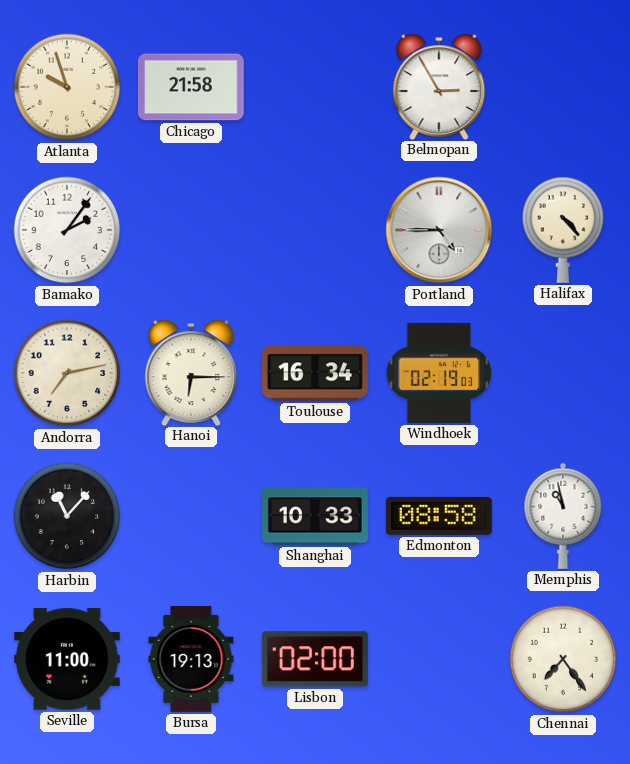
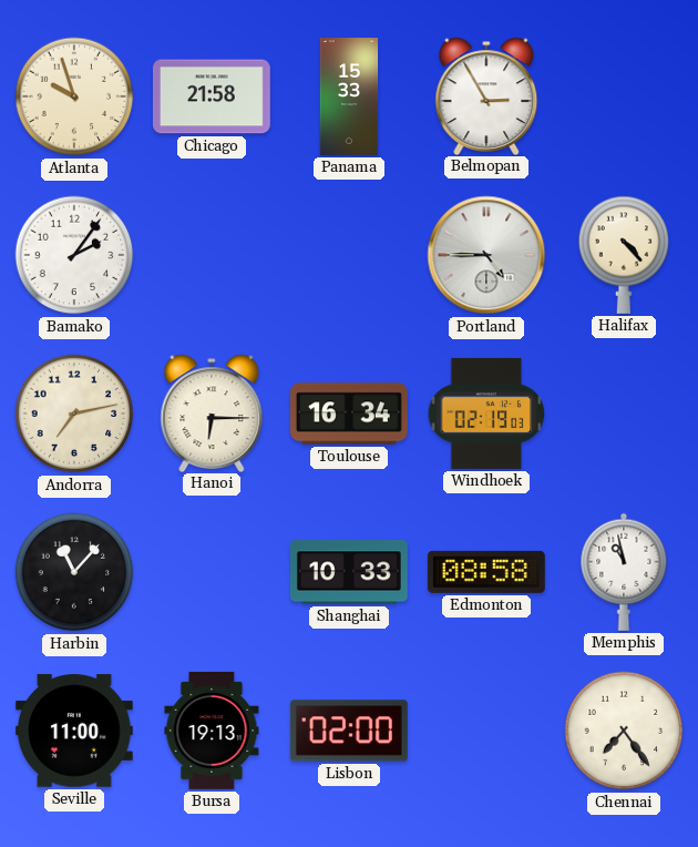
Panama: none -> 15:33 (349, 98)
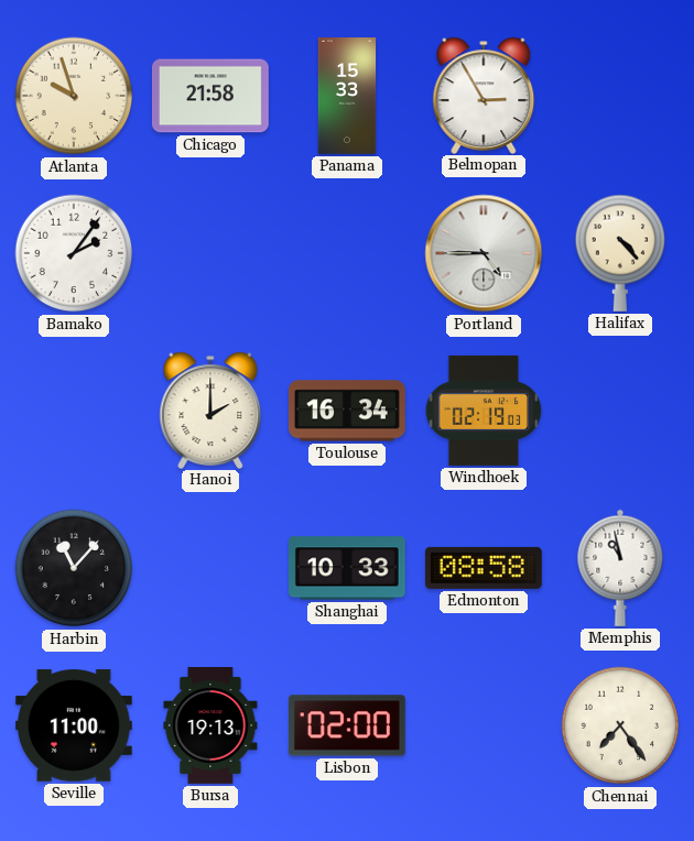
Andorra: 7:13 -> none (74, 414)
Hanoi: 6:15 -> 2:00 (210, 409)
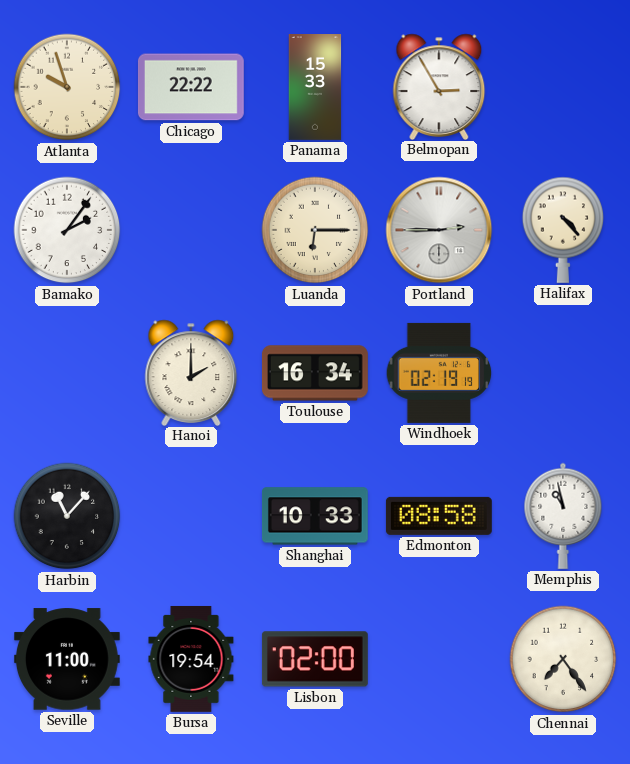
Chicago: 21:58 -> 22:22 (191, 87)
Luanda: none -> 6:15 (315, 230)
Portland: 4:45 -> 2:45 (439, 230)
Windhoek: 02:19:03 -> 02:19:19 (439, 373)
Bursa: 19:13 -> 19:54 (191, 659)
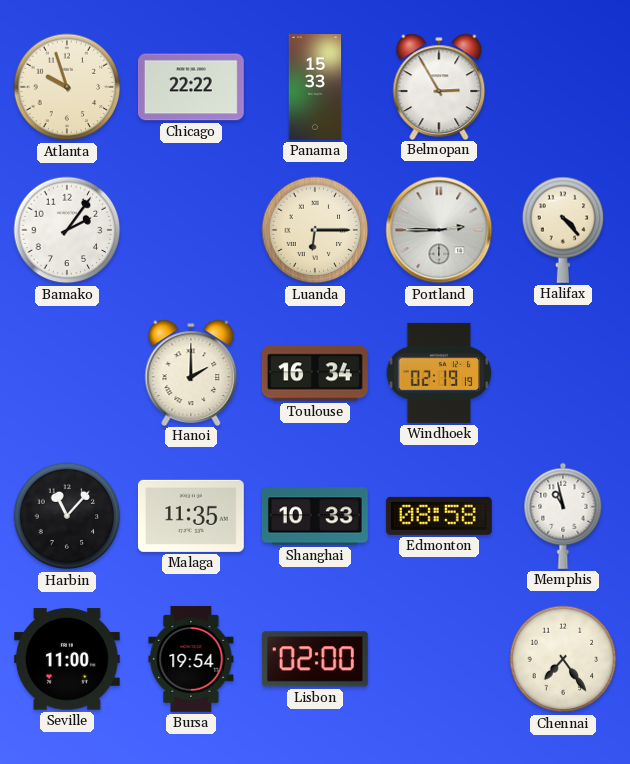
Malaga: none -> 11:35 (191, 516)
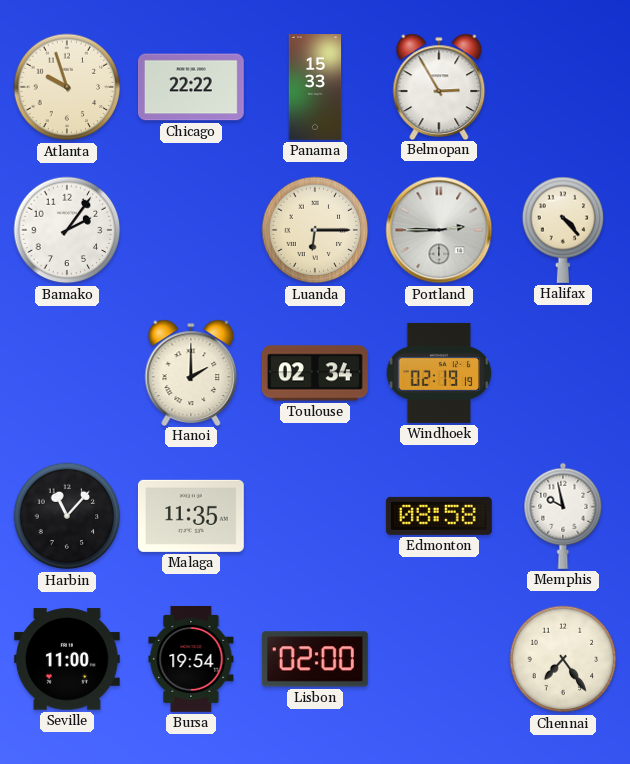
Toulouse: 16:34 -> 02:34 (315, 373)
Shanghai: 10:33 -> none (315, 516)
Memphis: 10:58 -> 9:58 (563, 516)
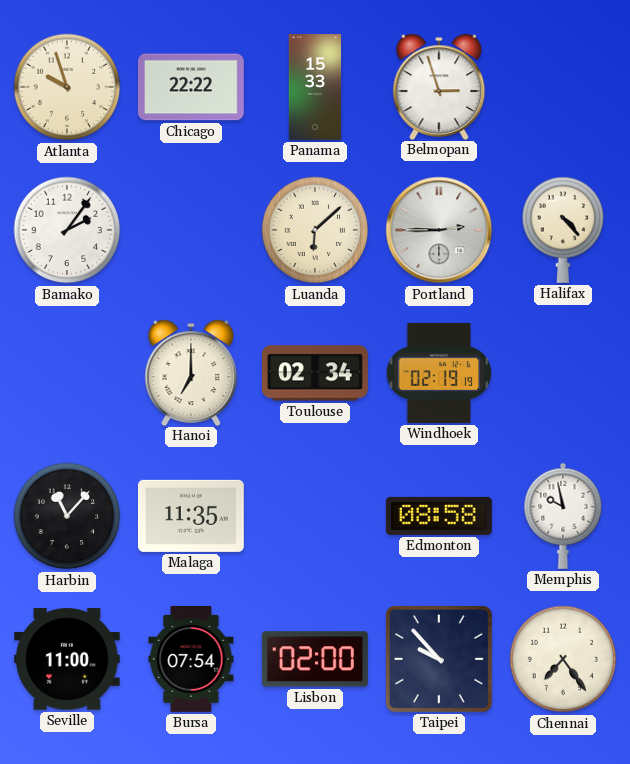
Belmopan: 2:55 -> 2:57 (439, 86)
Luanda: 6:15 -> 6:08 (315, 230)
Hanoi: 2:00 -> 7:00 (191, 372)
Bursa: 19:54 -> 07:54 (191, 659)
Taipei: none -> 9:53 (439, 659)
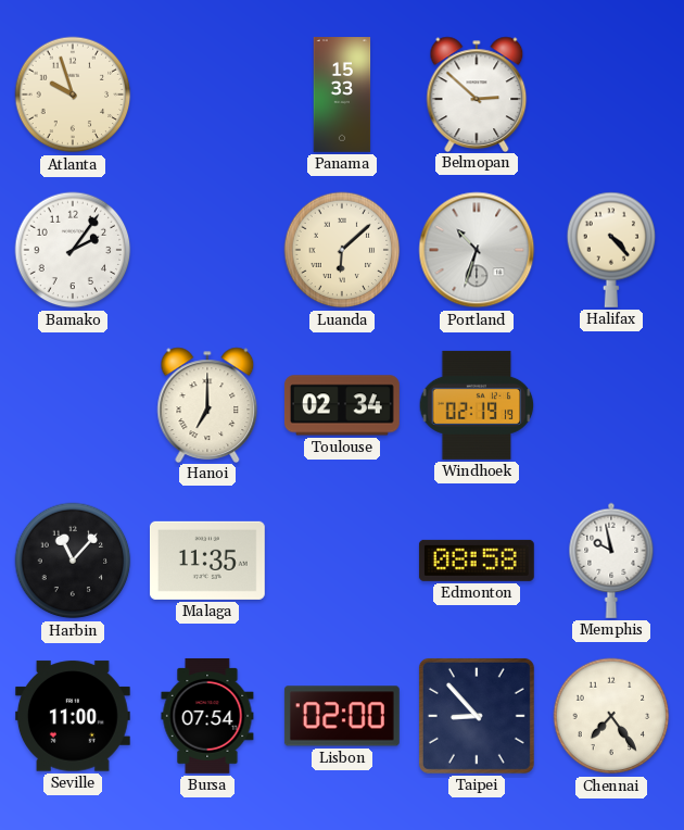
Chicago: 22:22 -> none (191, 87)
Belmopan: 2:57 -> 2:52 (477, 93)
Portland: 2:45 -> 10:33 (477, 250)
Taipei: 9:53 -> 8:53 (477, 716)
